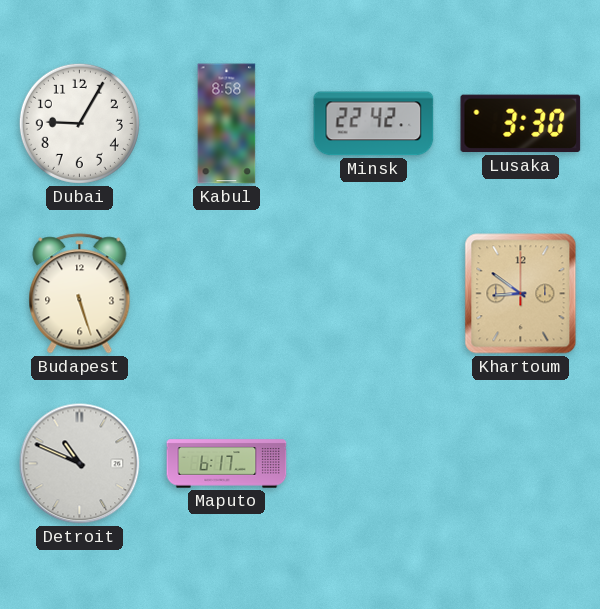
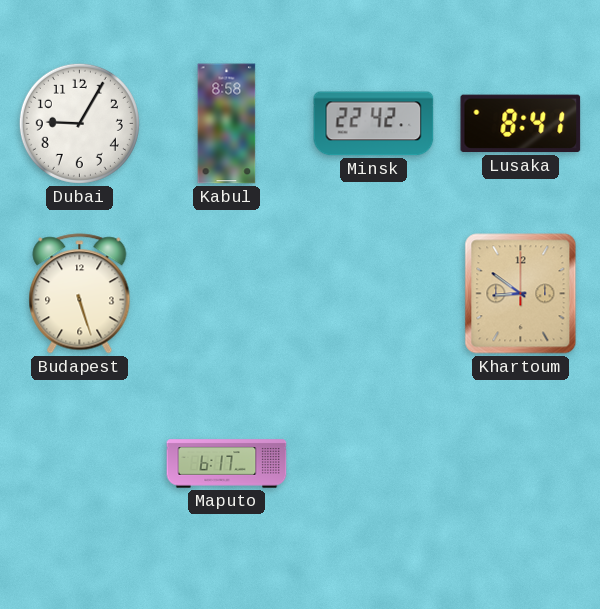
Lusaka: 3:30 -> 8:41 (521, 124)
Detroit: 10:49 -> none (80, 464)
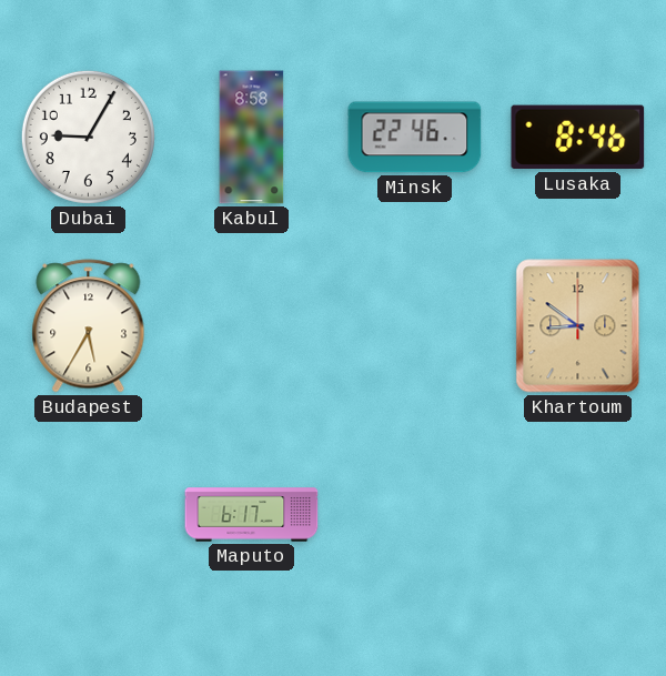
Minsk: 22:42 -> 22:46 (415, 138)
Lusaka: 8:41 -> 8:46 (578, 138)
Budapest: 5:27 -> 5:35 (89, 326)
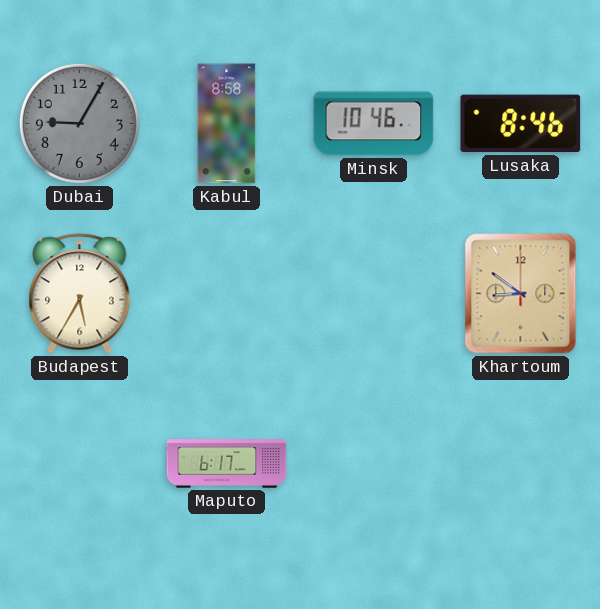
Dubai dial: white -> grey (79, 123)
Minsk: 22:46 -> 10:46 (374, 124)
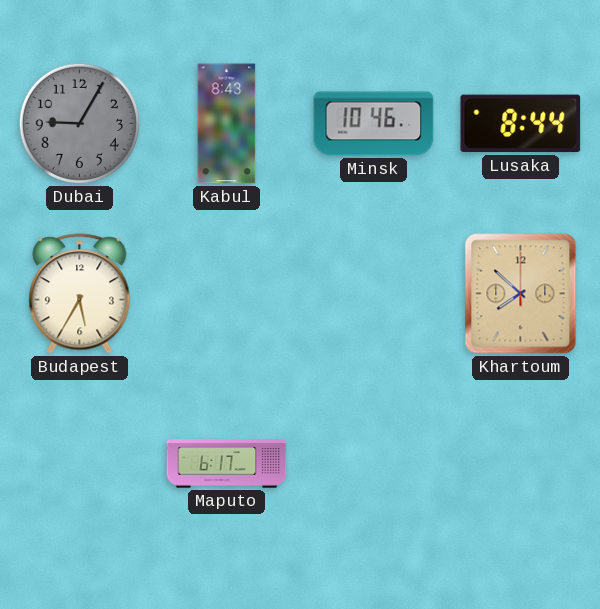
Kabul: 8:58 -> 8:43 (227, 124)
Lusaka: 8:46 -> 8:44 (521, 124)
Khartoum: 8:51 -> 7:52 (521, 294)
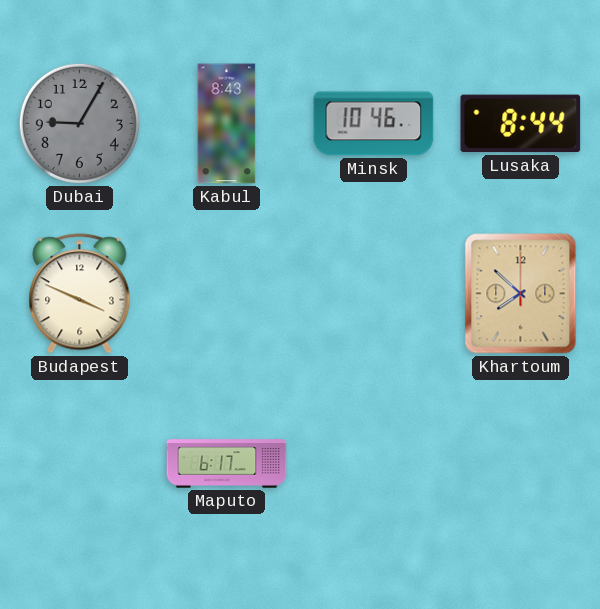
Budapest: 5:35 -> 3:49 (80, 294)
